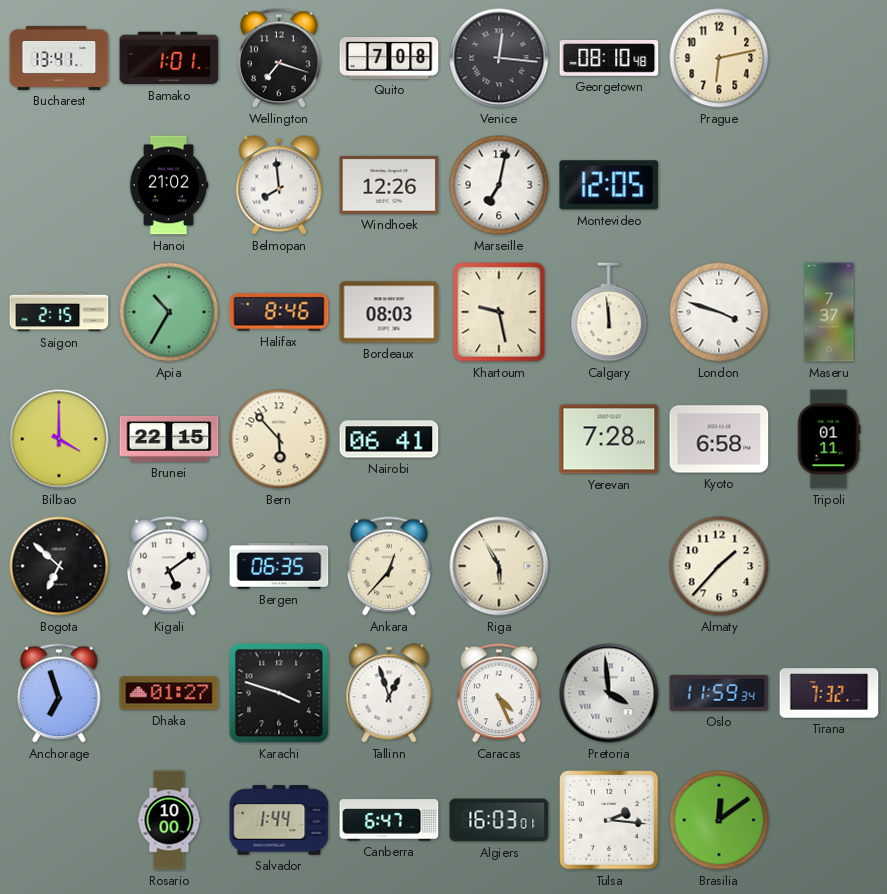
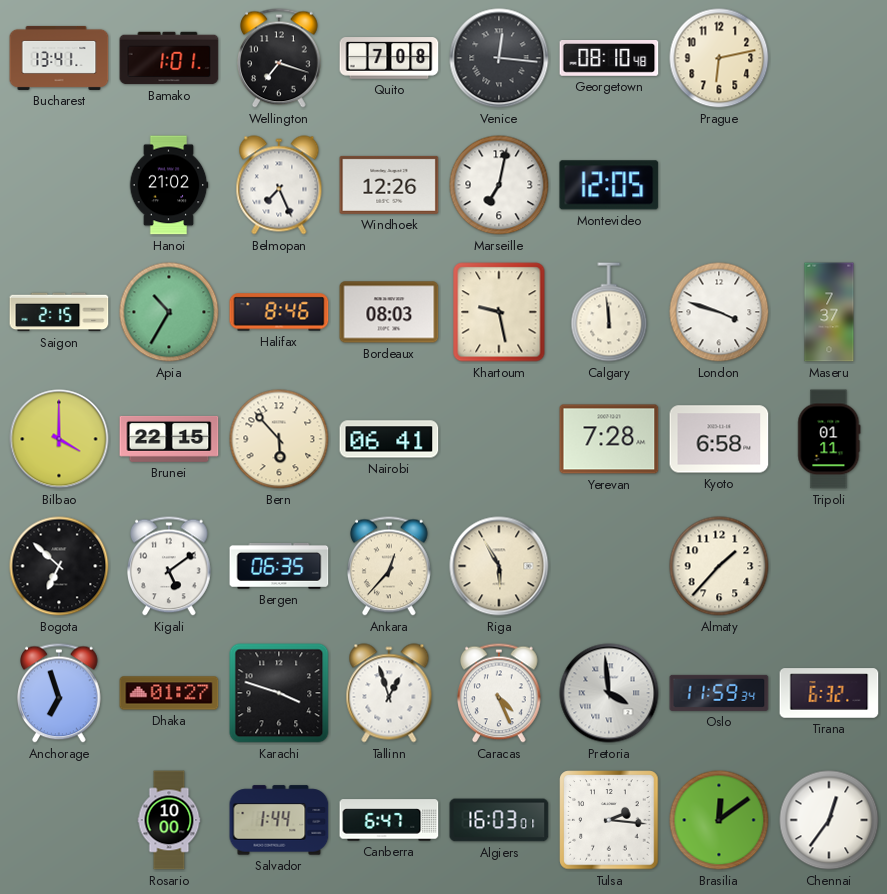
Belmopan: 7:59 -> 7:26 (279, 185)
Tirana: 7:32 -> 6:32 (829, 693)
Chennai: none -> 12:36 (829, 820)
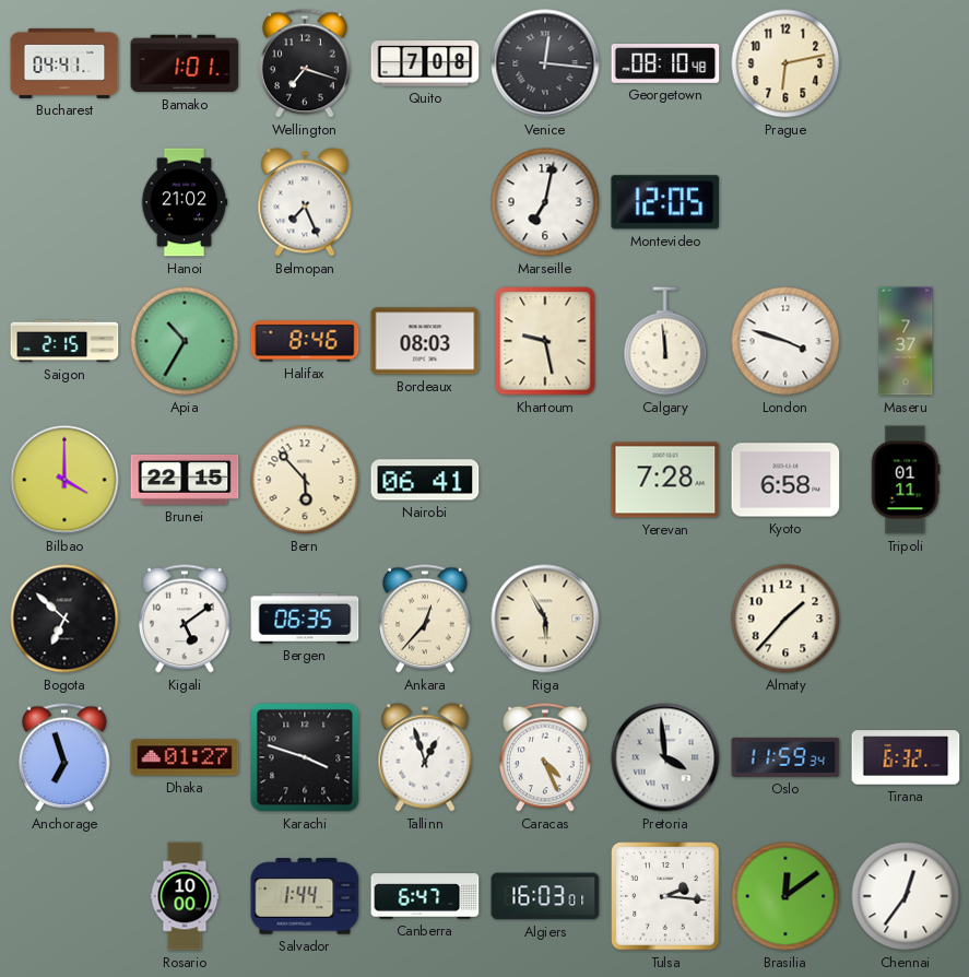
Bucharest: 13:41 -> 04:41 (64, 63)
Windhoek: 12:26 -> none (389, 185)
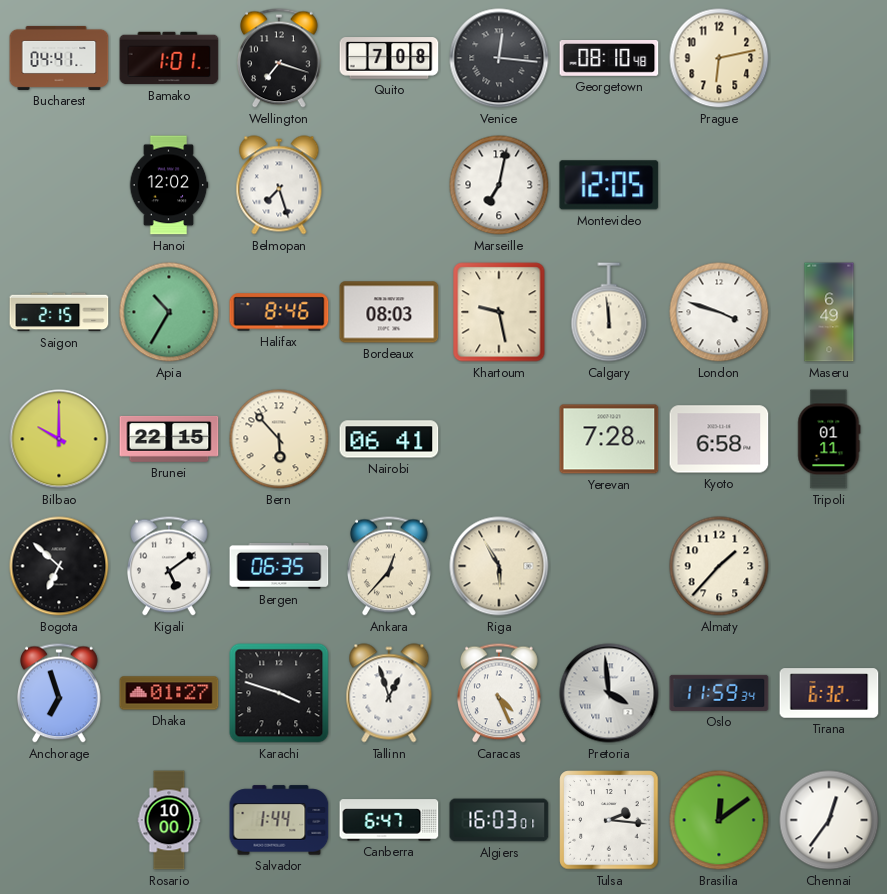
Hanoi: 21:02 -> 12:02 (169, 185)
Belmopan: 7:26 -> 7:27 (279, 185)
Maseru: 7:37 -> 6:49 (829, 312)
Bilbao: 4:00 -> 10:00 (59, 439)
